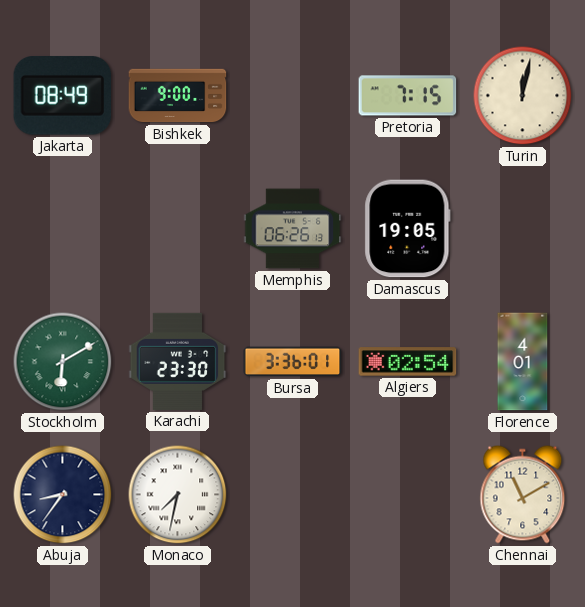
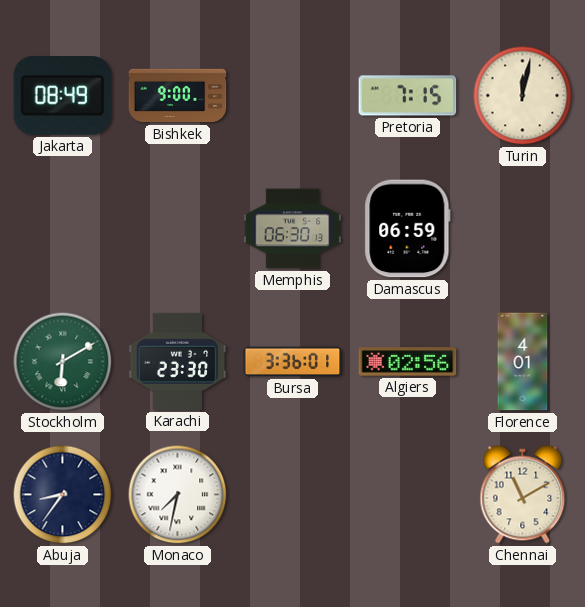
Memphis: 06:26 -> 06:30 (293, 229)
Damascus: 19:05 -> 06:59 (408, 229)
Algiers: 02:54 -> 02:56 (408, 362)
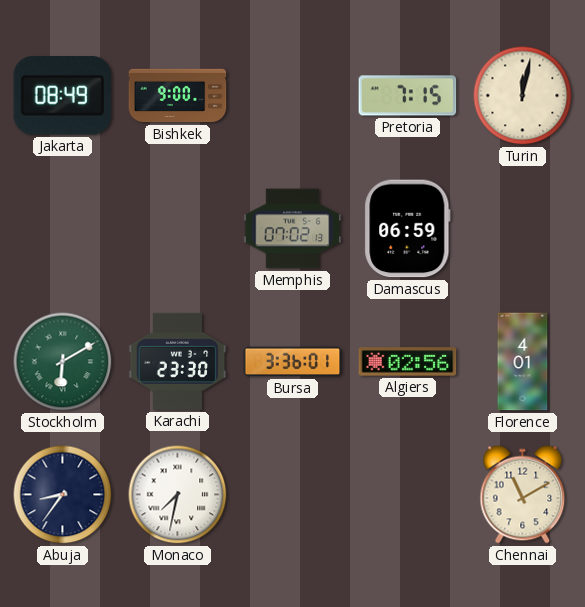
Memphis: 06:30 -> 07:02 (293, 229)
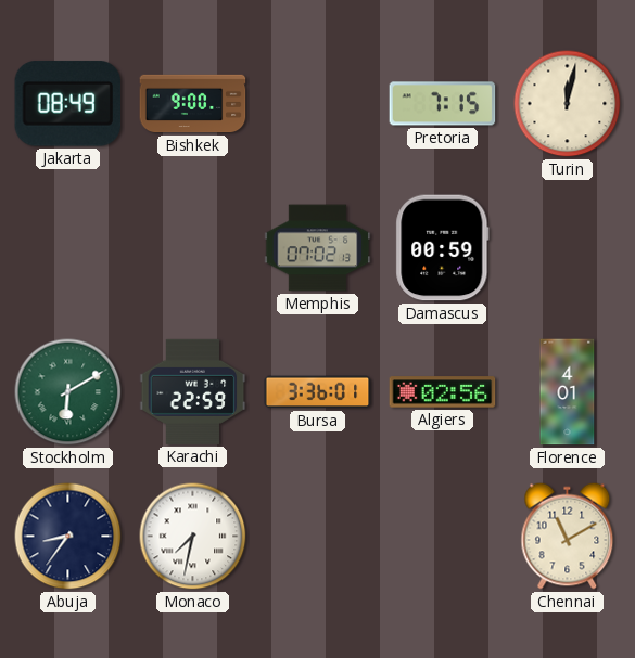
Damascus: 06:59 -> 00:59 (443, 248)
Karachi: 23:30 -> 22:59 (193, 391)
